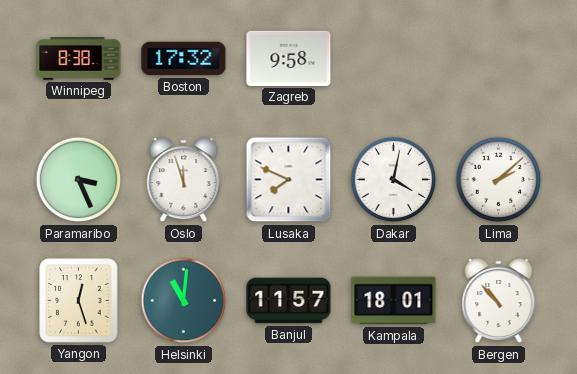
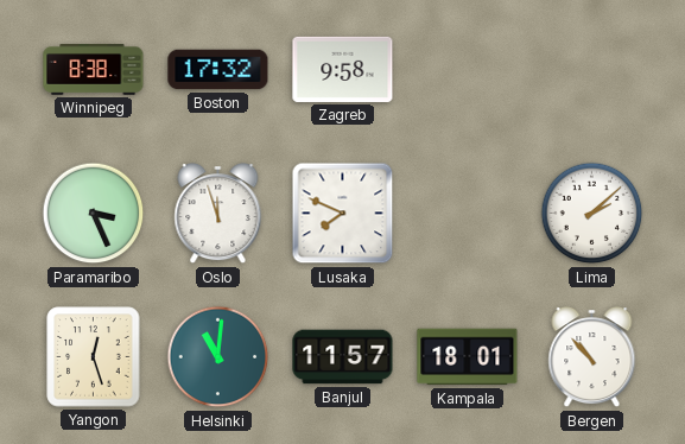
Dakar: 4:02 -> none (394, 180)
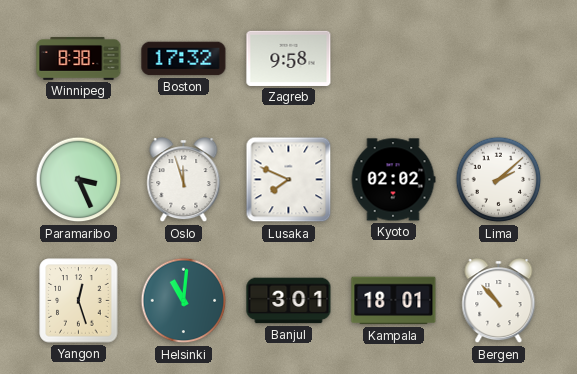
Kyoto: none -> 02:02 (393, 180)
Banjul: 11:57 -> 3:01 (289, 301)
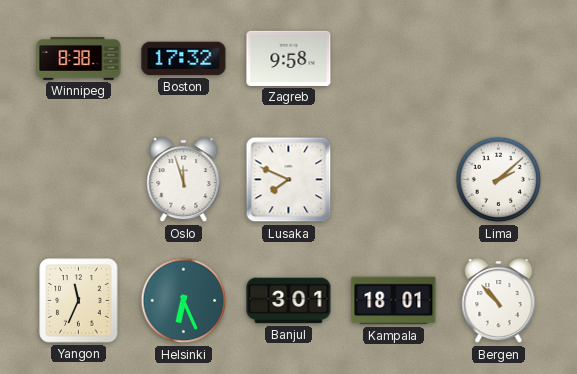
Paramaribo: 3:26 -> none (79, 180)
Kyoto: 02:02 -> none (393, 180)
Yangon: 12:27 -> 11:34 (79, 301)
Helsinki: 11:01 -> 6:26 (184, 301)
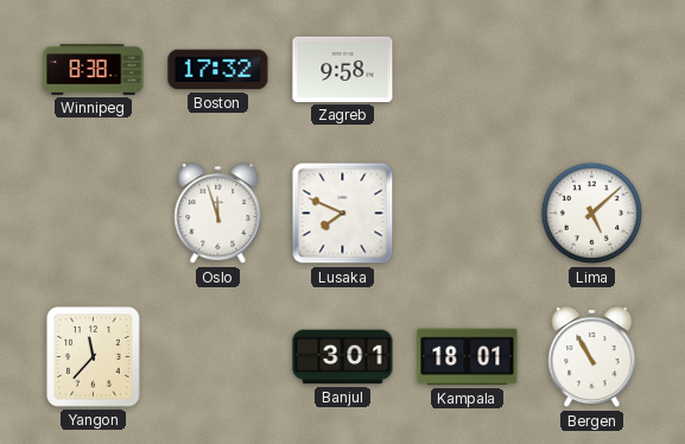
Lima: 2:08 -> 5:08 (592, 214)
Yangon: 11:34 -> 11:37 (94, 357)
Helsinki: 6:26 -> none (184, 301)
Bergen: 10:53 -> 10:55 (592, 357)
